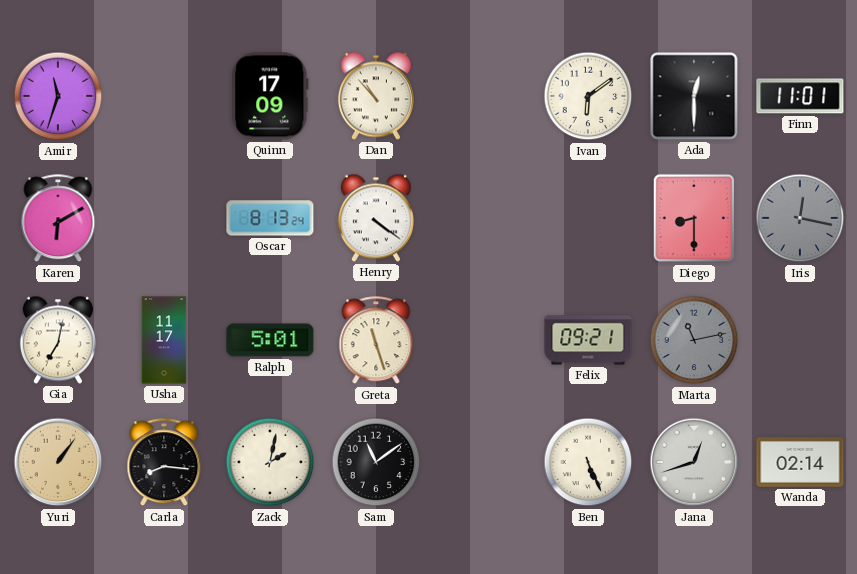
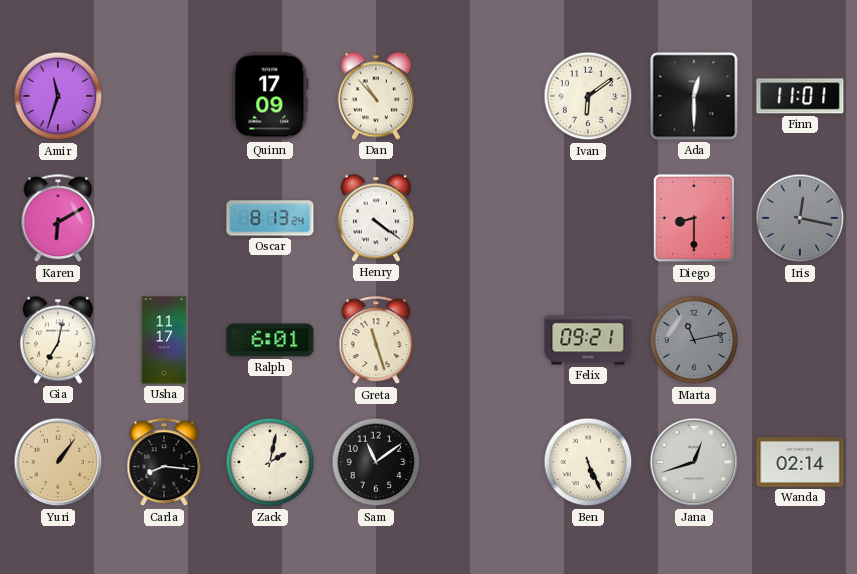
Ralph: 5:01 -> 6:01 (270, 340)
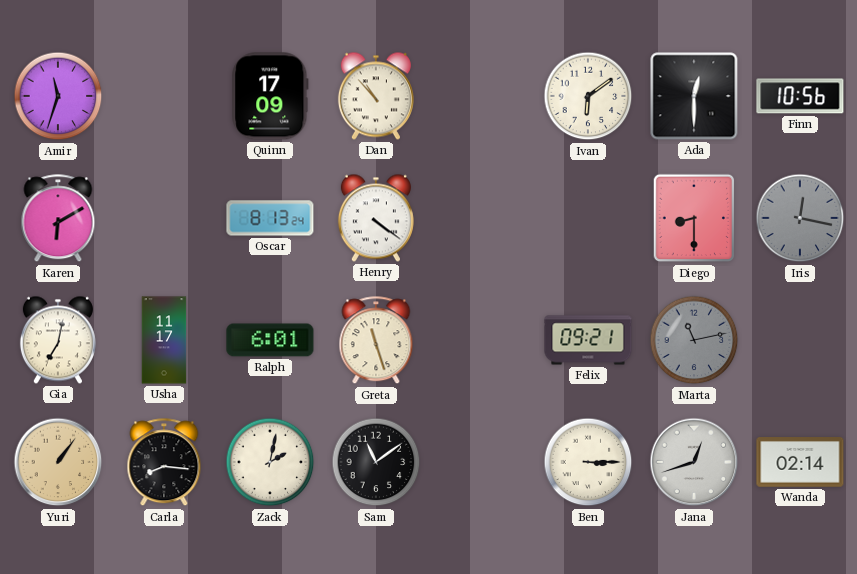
Finn: 11:01 -> 10:56 (800, 96)
Ben: 5:26 -> 3:15 (588, 462)
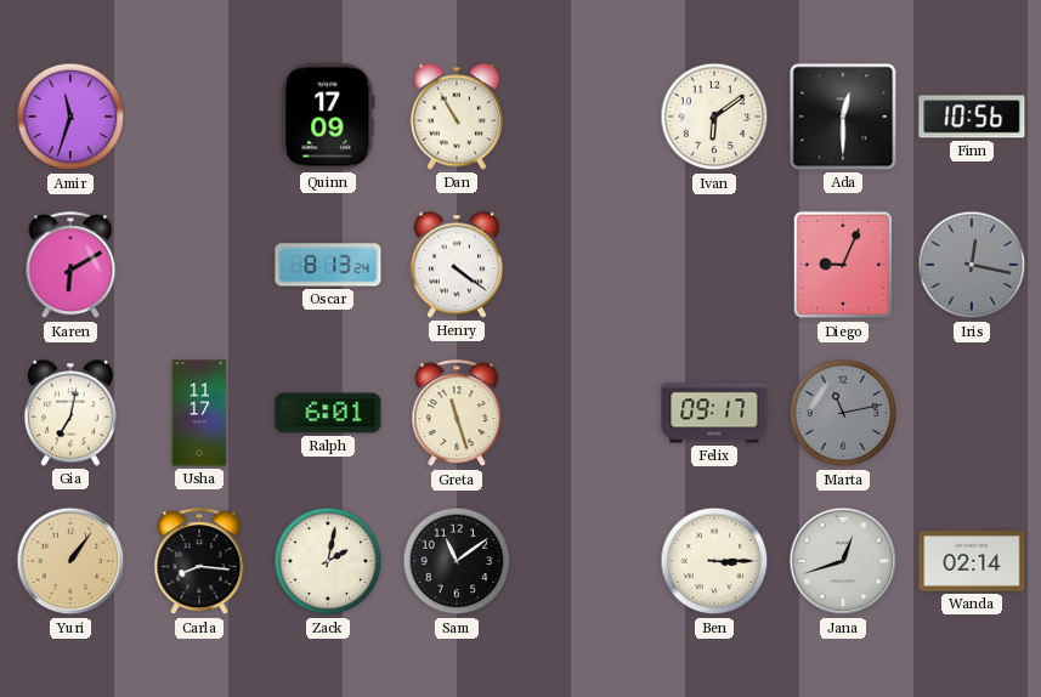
Dan: 10:53 -> 10:55 (457, 117)
Diego: 8:30 -> 9:04 (843, 265)
Felix: 09:21 -> 09:17 (714, 413)
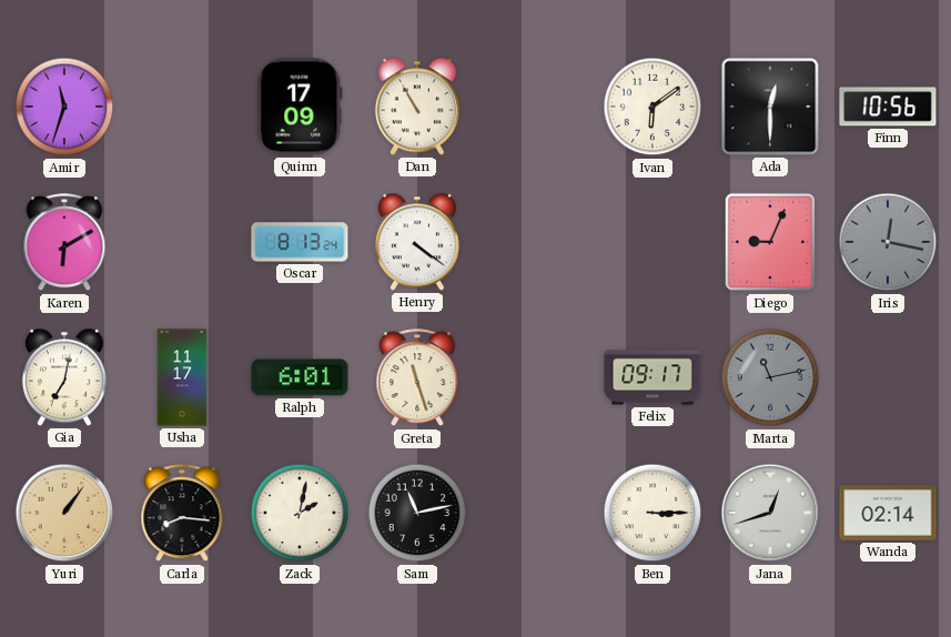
Sam: 11:09 -> 11:13 (417, 513)
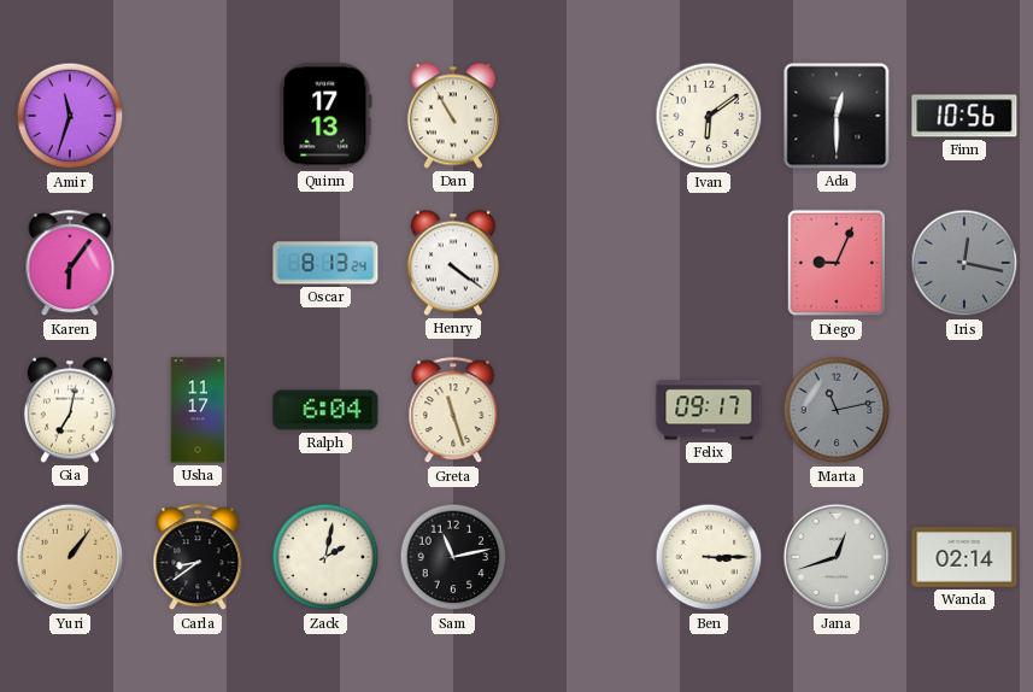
Quinn: 17:09 -> 17:13 (325, 116)
Karen: 6:10 -> 6:06 (70, 264)
Ralph: 6:01 -> 6:04 (325, 410)
Carla: 8:16 -> 8:39 (198, 558)
